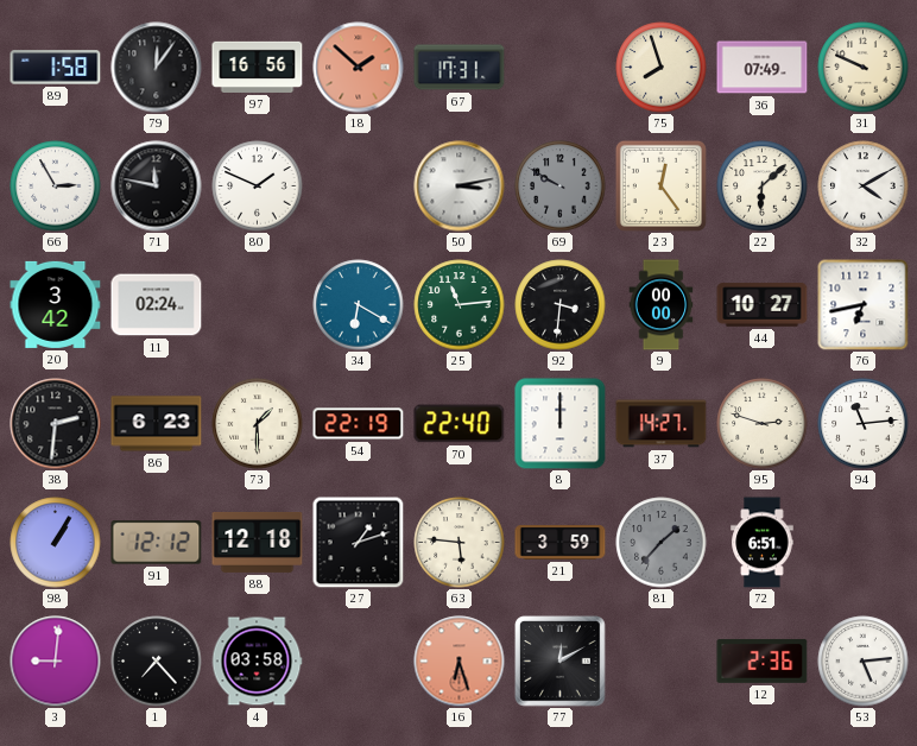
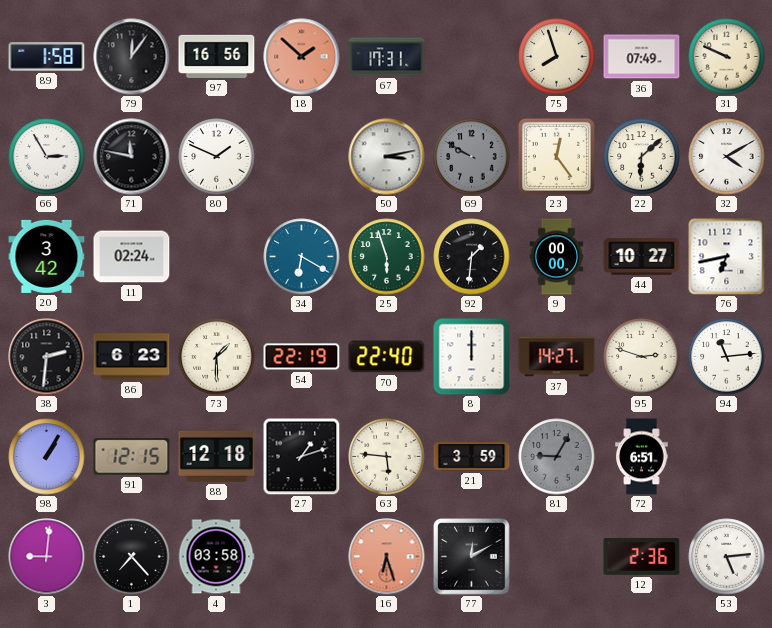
25: 11:14 -> 5:57 (387, 257)
92: 3:31 -> 1:31 (472, 257)
91: 12:12 -> 12:15 (132, 457)
81: 1:37 -> 9:05 (557, 457)
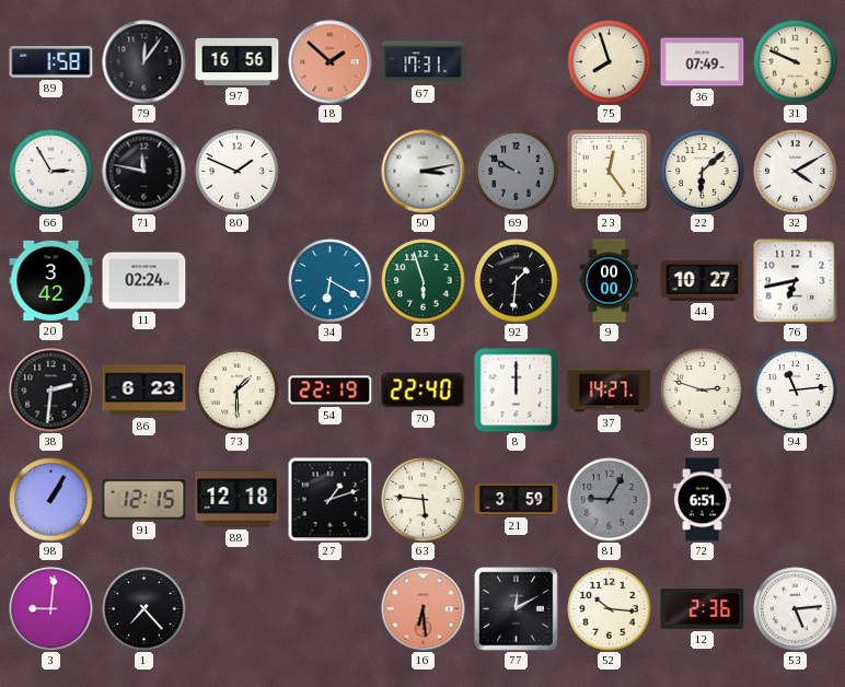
4: 03:58 -> none (216, 557)
16: 6:27 -> 6:29 (424, 609)
52: none -> 10:16 (610, 609)
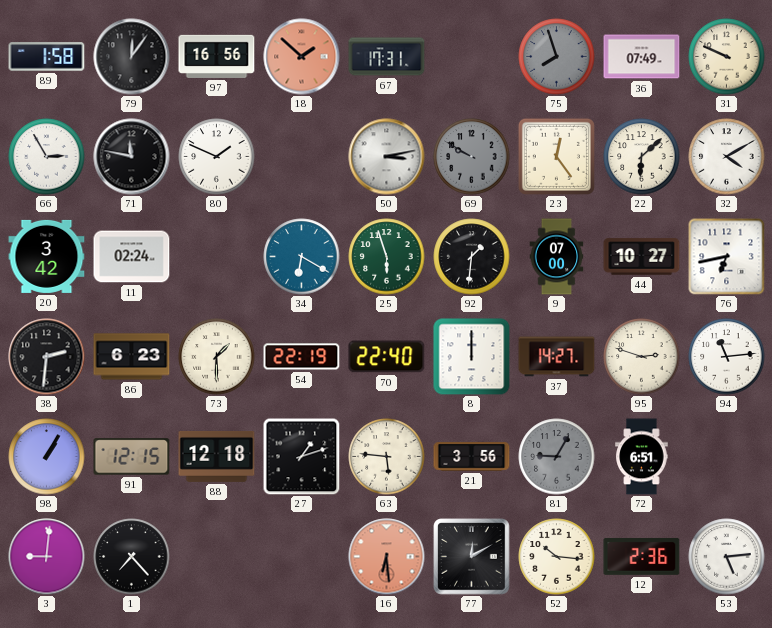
75 dial: cream -> grey (557, 57)
9: 00:00 -> 07:00 (557, 257)
21: 3:59 -> 3:56 (472, 457)
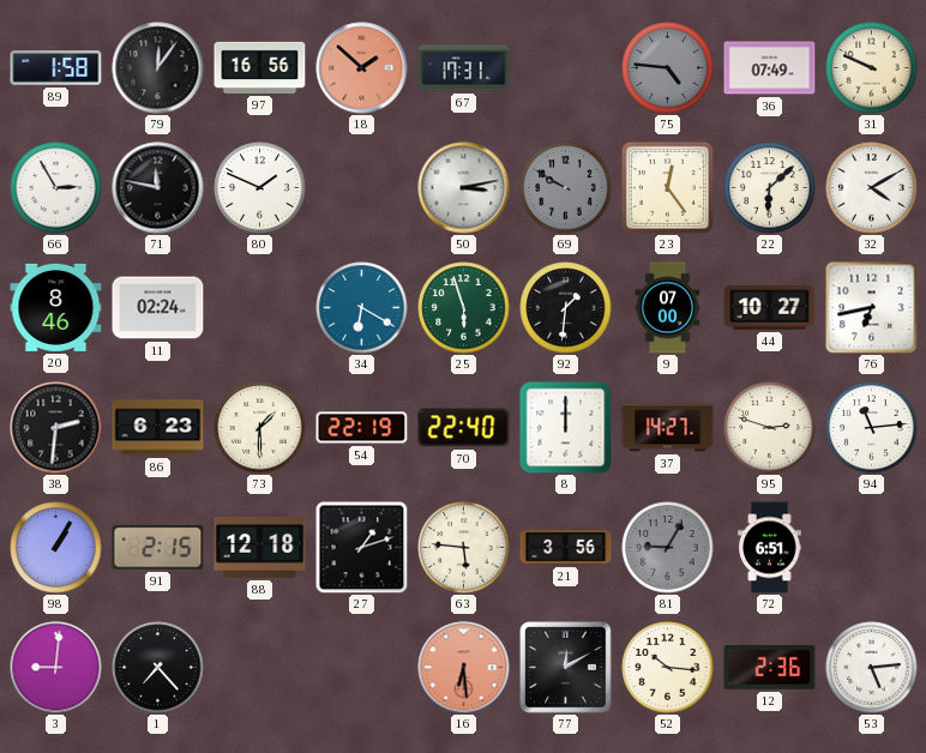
75: 7:57 -> 4:46 (668, 68)
20: 3:42 -> 8:46 (56, 307)
91: 12:15 -> 2:15 (158, 548)
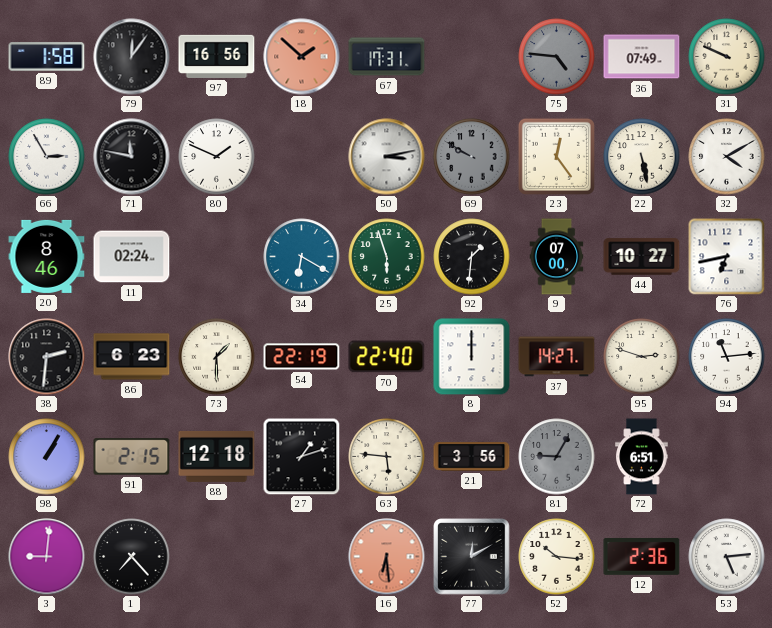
22: 6:08 -> 5:28 (642, 157)
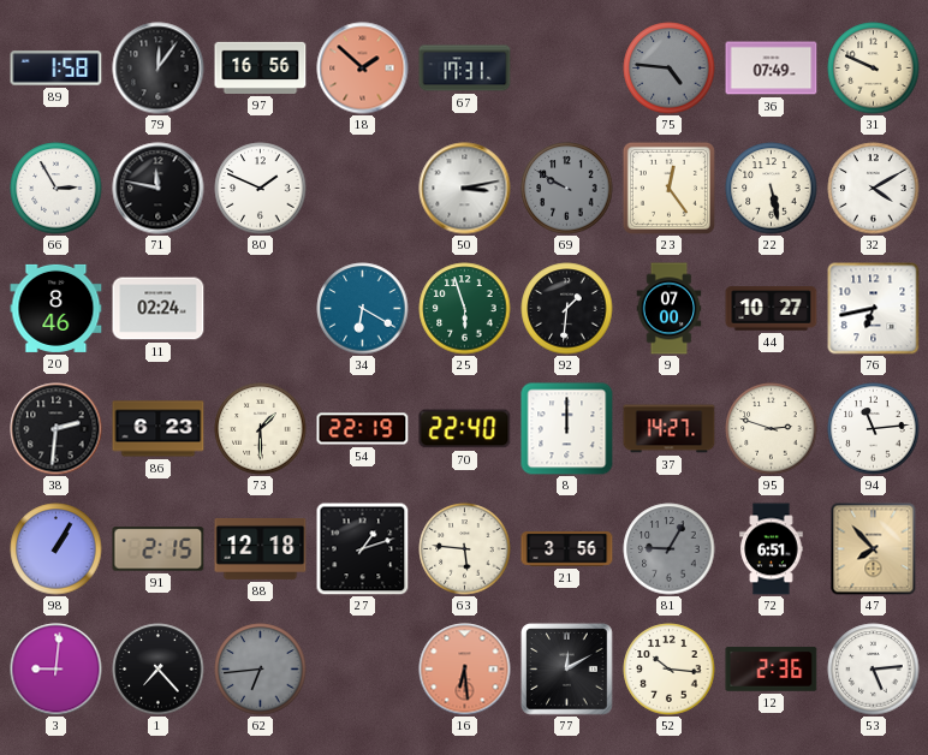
47: none -> 7:53 (874, 549)
62: none -> 6:44 (261, 670)
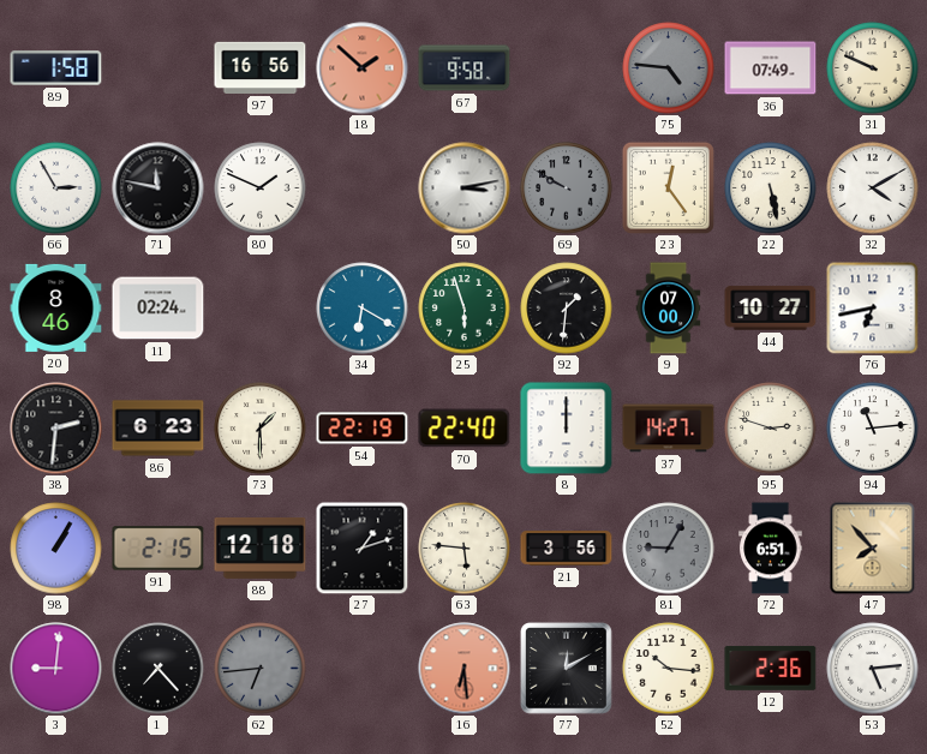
79: 12:06 -> none (159, 69)
67: 17:31 -> 9:58 (465, 68)
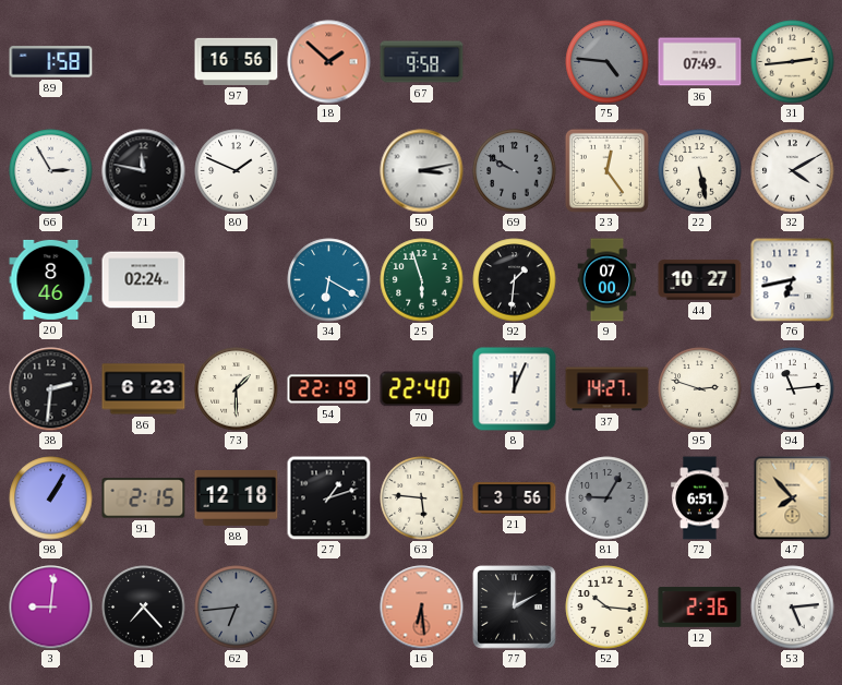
31: 9:49 -> 2:44 (793, 62)
8: 12:00 -> 12:04 (515, 389)
